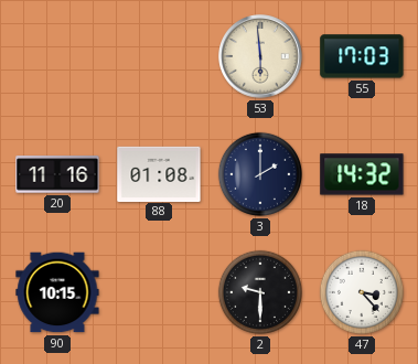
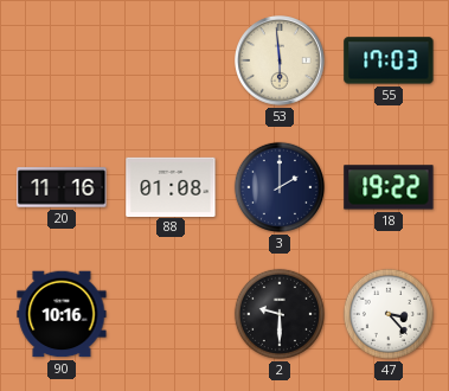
18: 14:32 -> 19:22 (389, 187)
90: 10:15 -> 10:16 (62, 314)
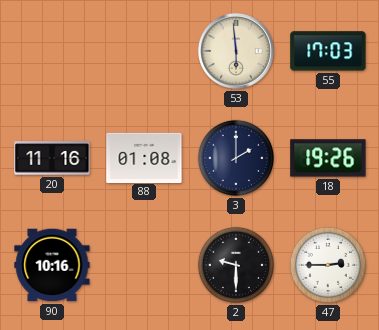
18: 19:22 -> 19:26 (328, 158)
47: 3:23 -> 2:45 (328, 265)
